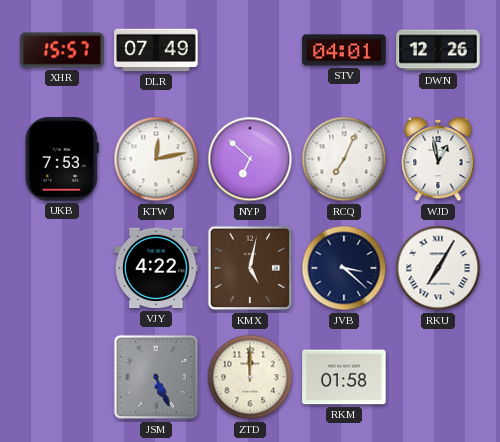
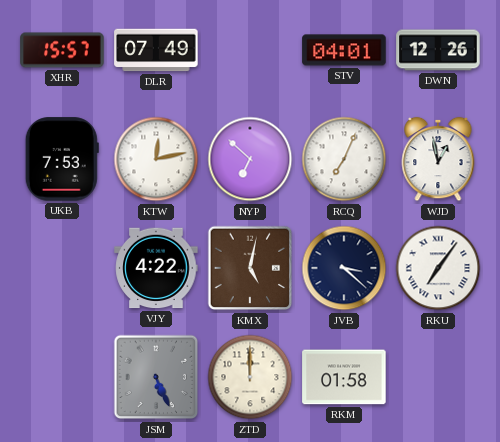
RKU: 7:05 -> 7:06 (438, 268)
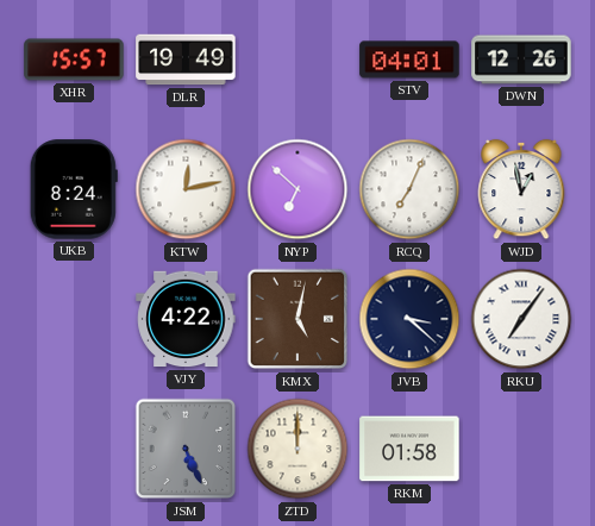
DLR: 07:49 -> 19:49 (186, 60)
UKB: 7:53 -> 8:24 (74, 189)
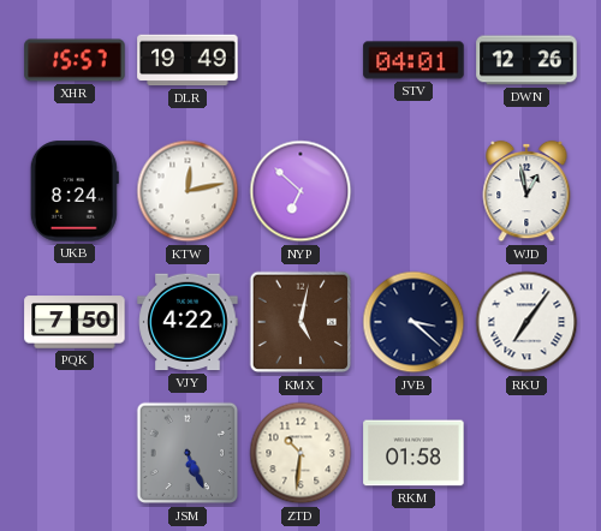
RCQ: 7:04 -> none (409, 189)
PQK: none -> 7:50 (75, 322)
ZTD: 12:00 -> 10:31 (300, 453)
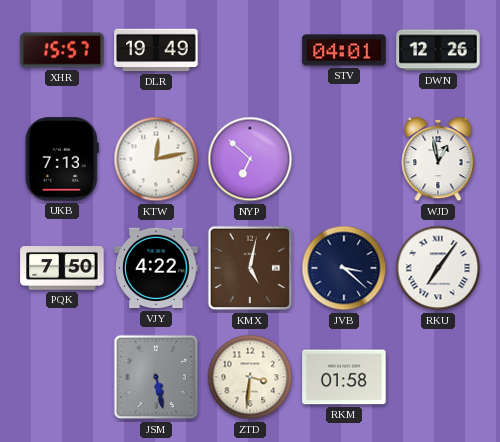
UKB: 8:24 -> 7:13 (62, 159)
JSM: 5:26 -> 5:28 (156, 377)
ZTD: 10:31 -> 3:31 (250, 377)
